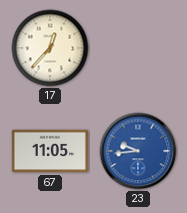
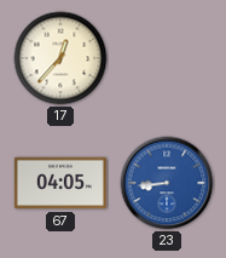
67: 11:05 -> 04:05 (60, 183)
23: 9:44 -> 8:44 (167, 183)
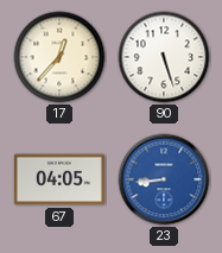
90: none -> 5:27 (164, 57)
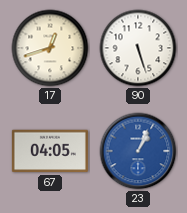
17: 12:37 -> 12:42 (50, 48)
23: 8:44 -> 1:04 (138, 151)
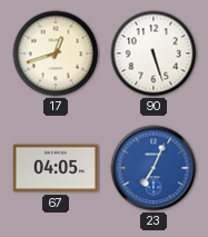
23: 1:04 -> 7:04 (153, 168)
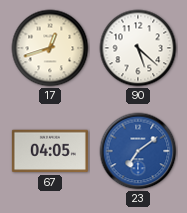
90: 5:27 -> 5:22 (138, 48)
23: 7:04 -> 7:09 (138, 151)
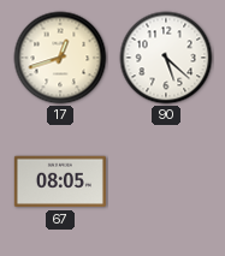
67: 04:05 -> 08:05 (60, 181)
23: 7:09 -> none (138, 151)
